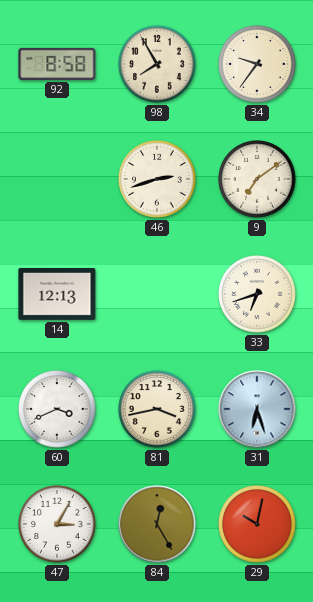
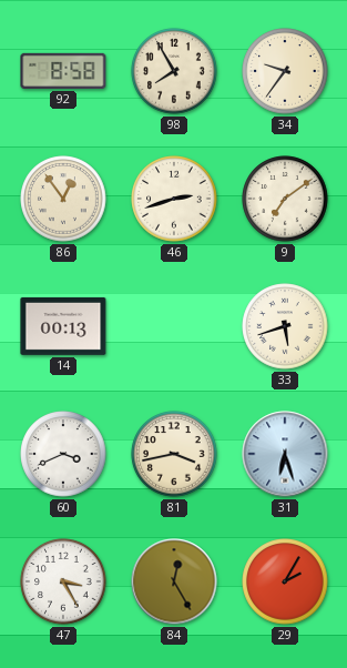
86: none -> 12:54 (63, 199)
14: 12:13 -> 00:13 (63, 326)
33: 6:42 -> 5:42 (285, 326)
47: 3:05 -> 3:25 (63, 581)
29: 10:02 -> 2:05 (285, 581)
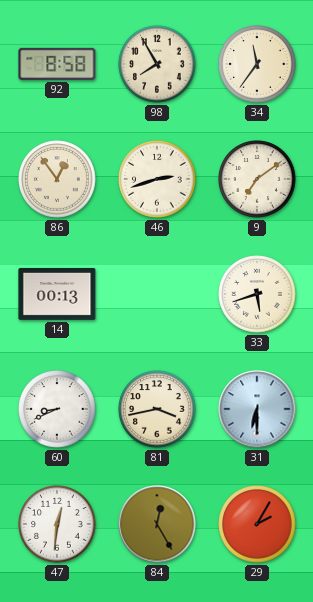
34: 9:36 -> 11:36 (257, 64)
60: 3:41 -> 8:41 (57, 409)
31: 6:27 -> 6:30 (257, 409)
47: 3:25 -> 12:31 (57, 524)
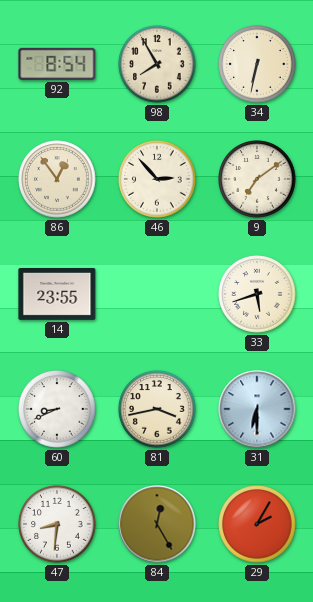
92: 8:58 -> 8:54 (57, 64)
34: 11:36 -> 6:32 (257, 64)
46: 2:42 -> 2:53 (157, 179)
14: 00:13 -> 23:55 (57, 294)
47: 12:31 -> 8:31 (57, 524)
